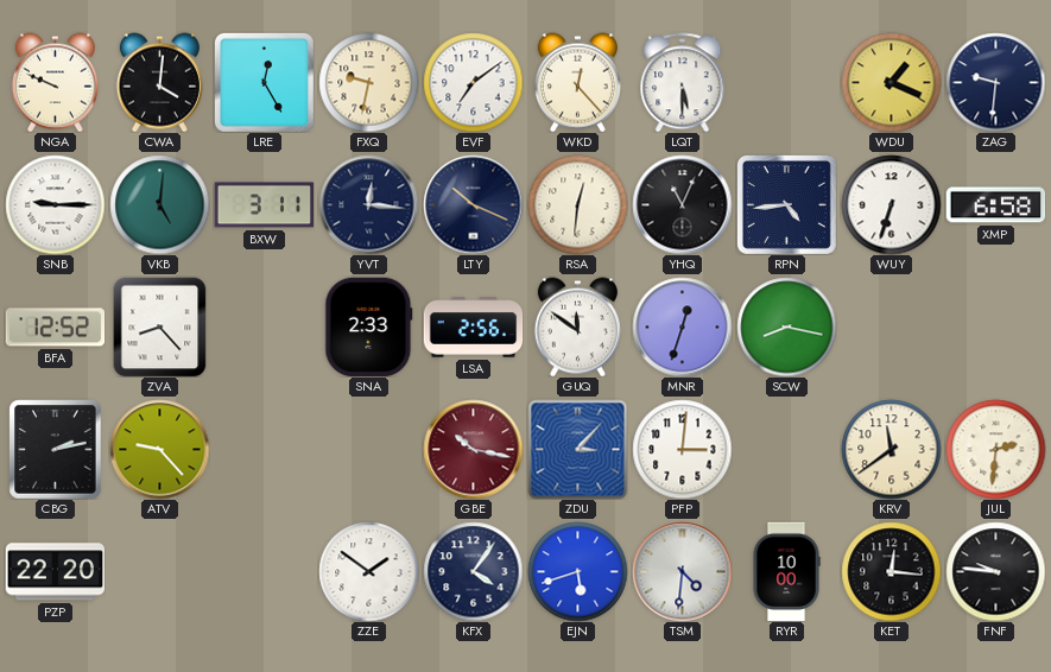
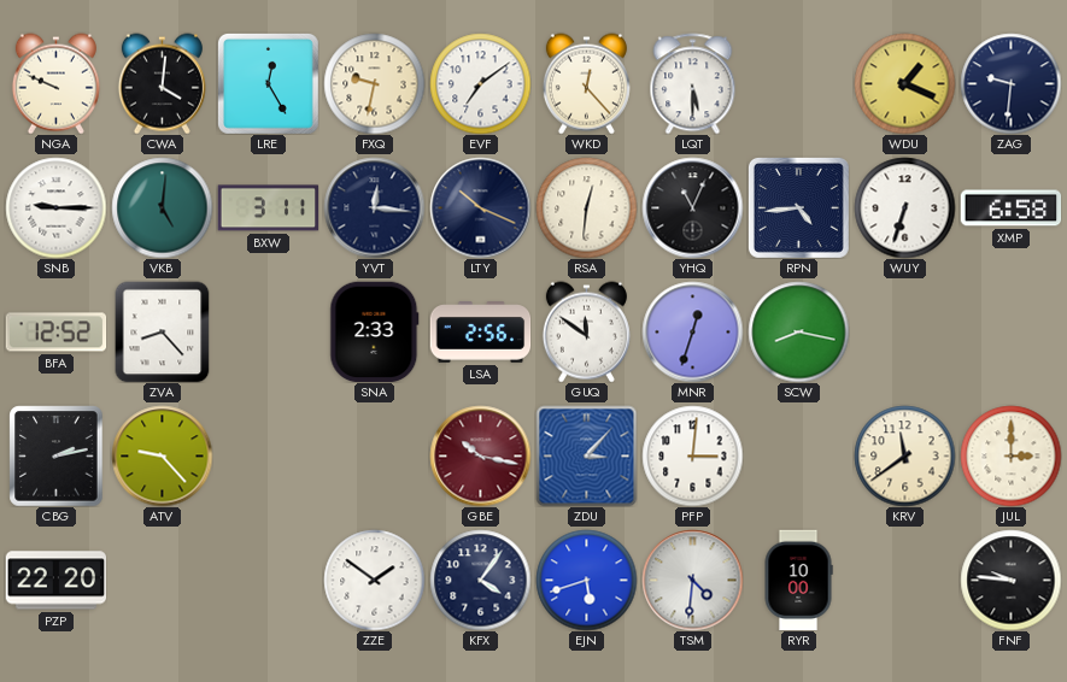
JUL: 2:31 -> 3:00 (1010, 455)
KET: 12:16 -> none (891, 571)
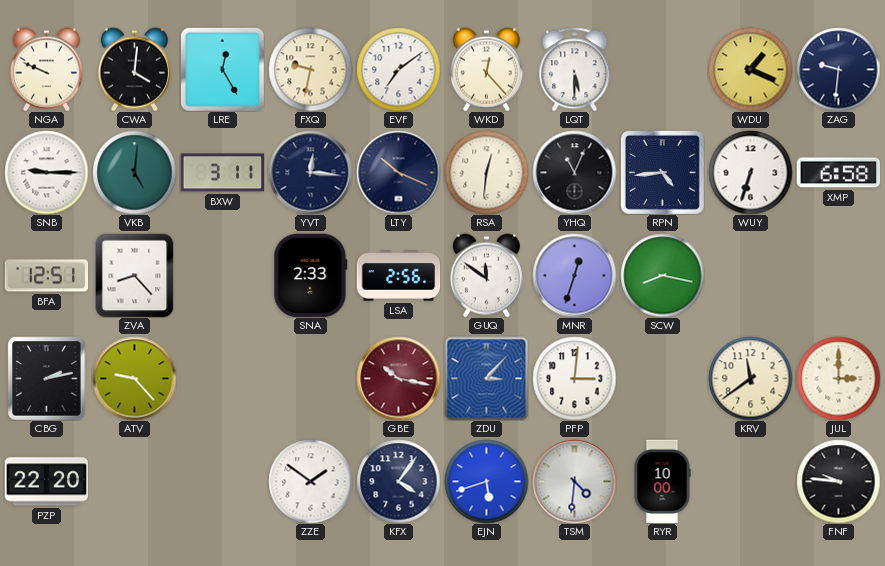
BFA: 12:52 -> 12:51 (46, 276)
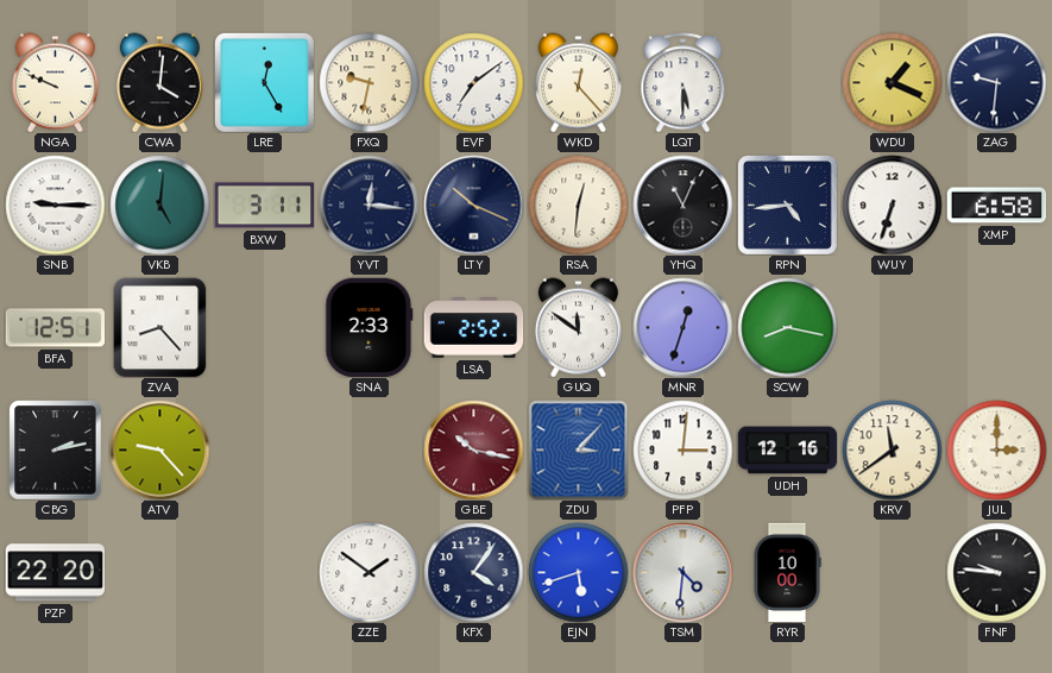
LSA: 2:56 -> 2:52 (473, 328)
UDH: none -> 12:16 (787, 451)
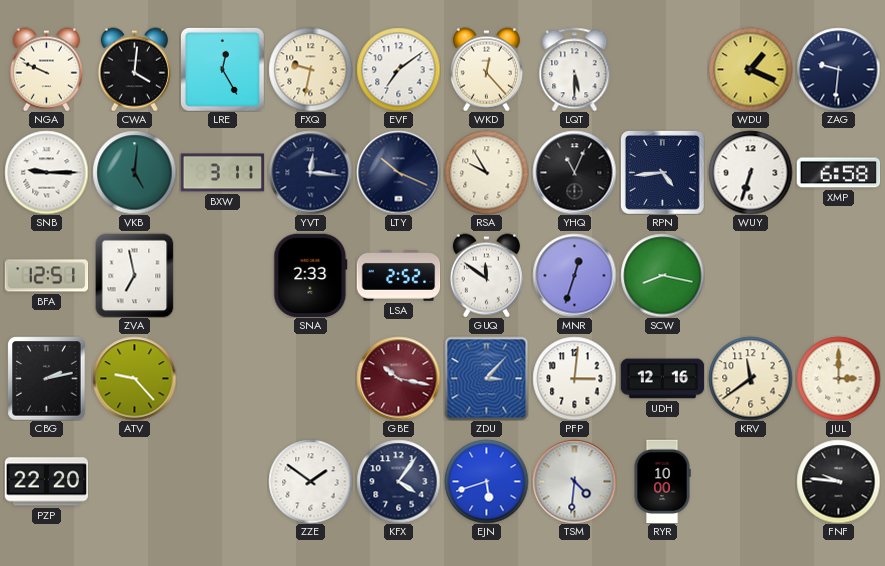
RSA: 12:31 -> 9:55 (486, 172)
ZVA: 8:23 -> 6:58 (135, 275)
